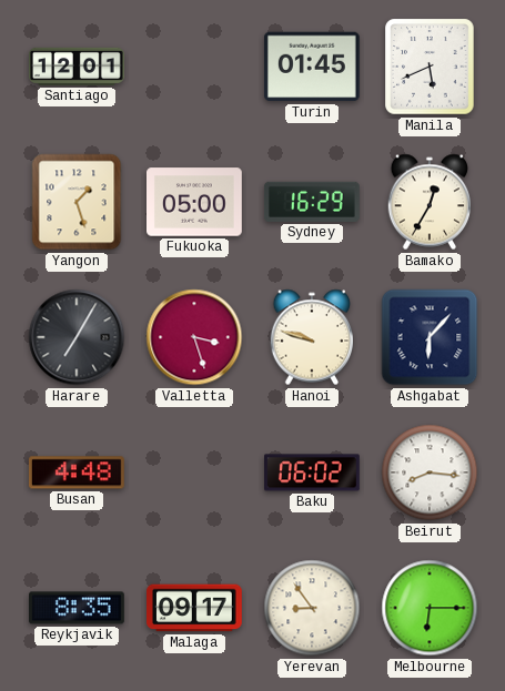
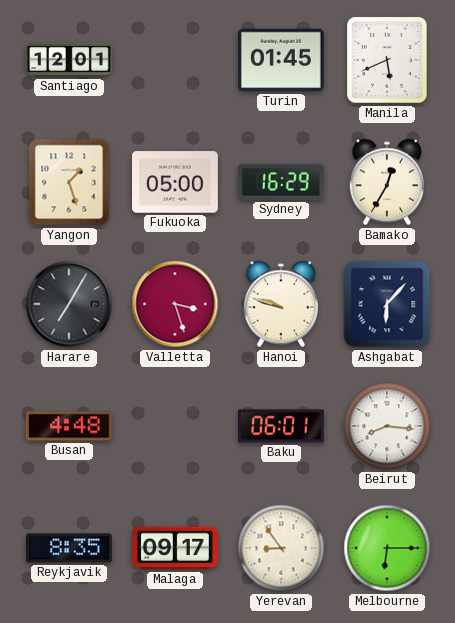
Baku: 06:02 -> 06:01 (282, 426)
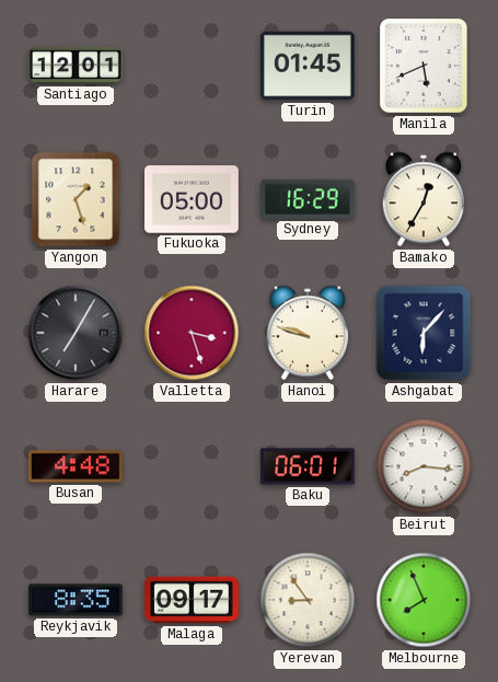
Melbourne: 6:15 -> 7:56 (424, 600)
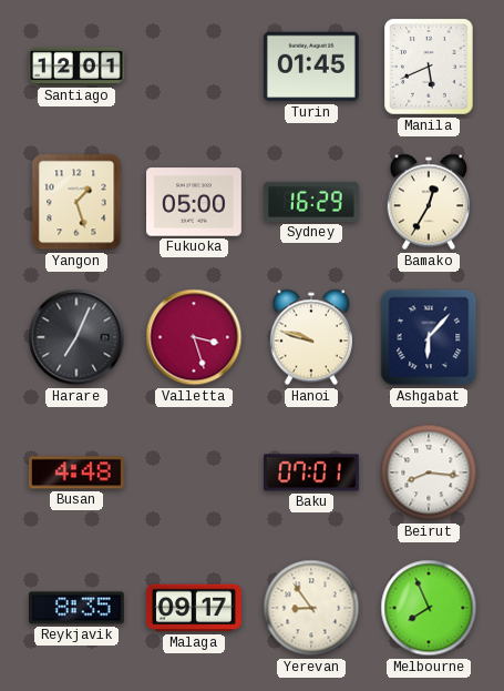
Harare: 7:05 -> 7:04 (76, 337)
Baku: 06:01 -> 07:01 (312, 472)
